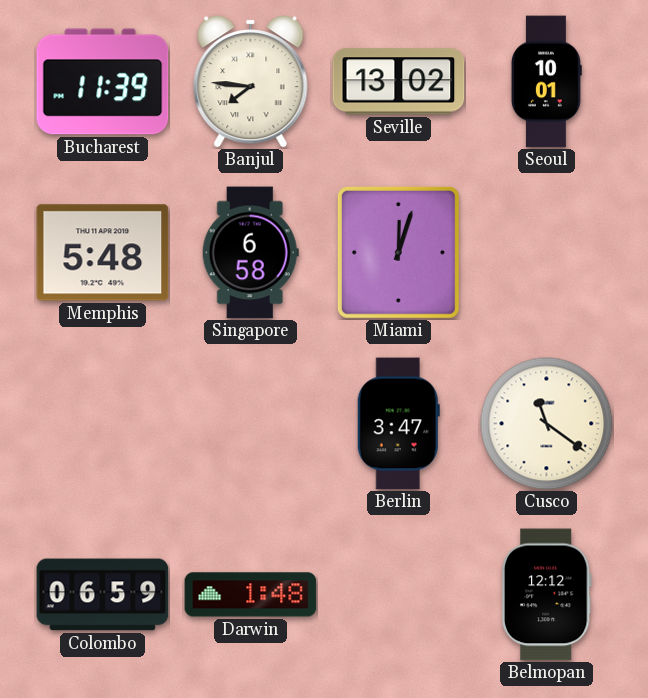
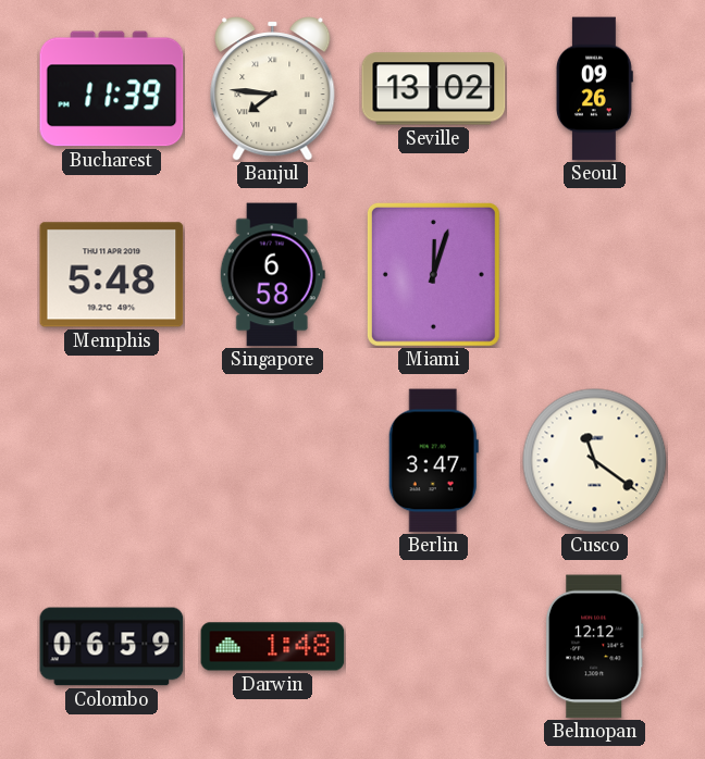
Seoul: 10:01 -> 09:26 (594, 89)
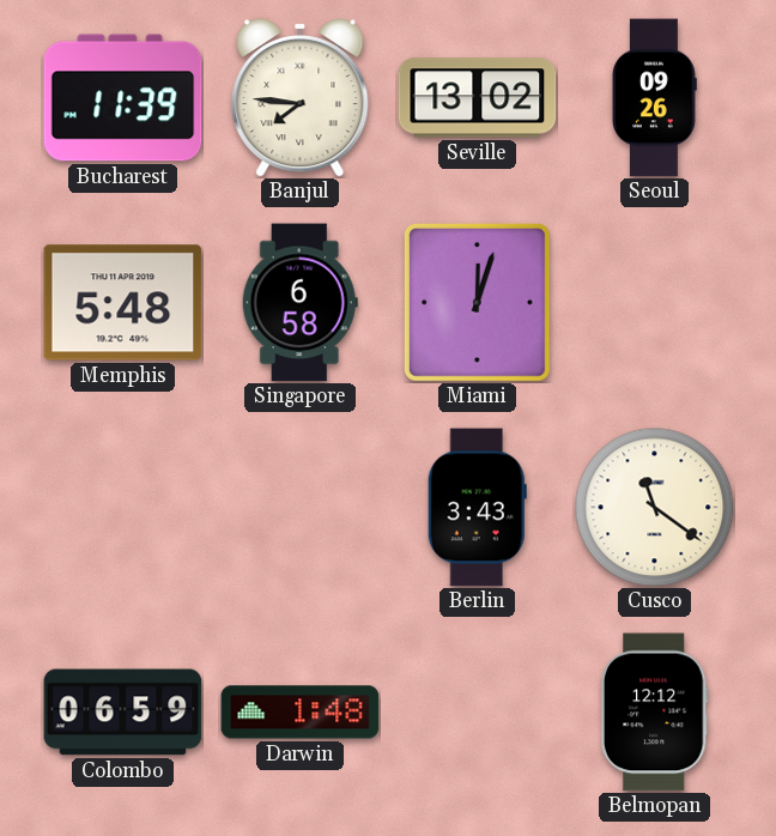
Berlin: 3:47 -> 3:43 (477, 508)
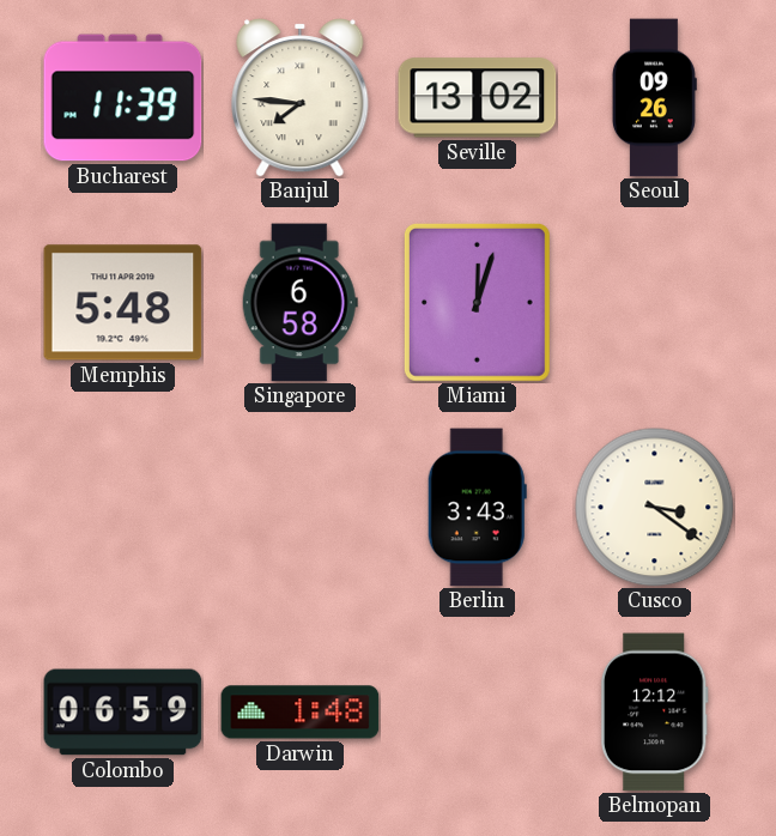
Cusco: 11:21 -> 3:21 (655, 508)
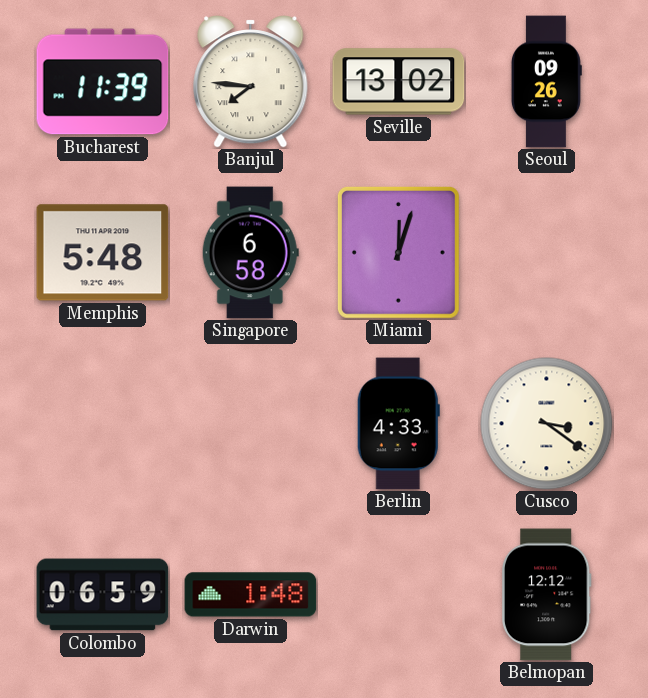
Berlin: 3:43 -> 4:33 (398, 424)
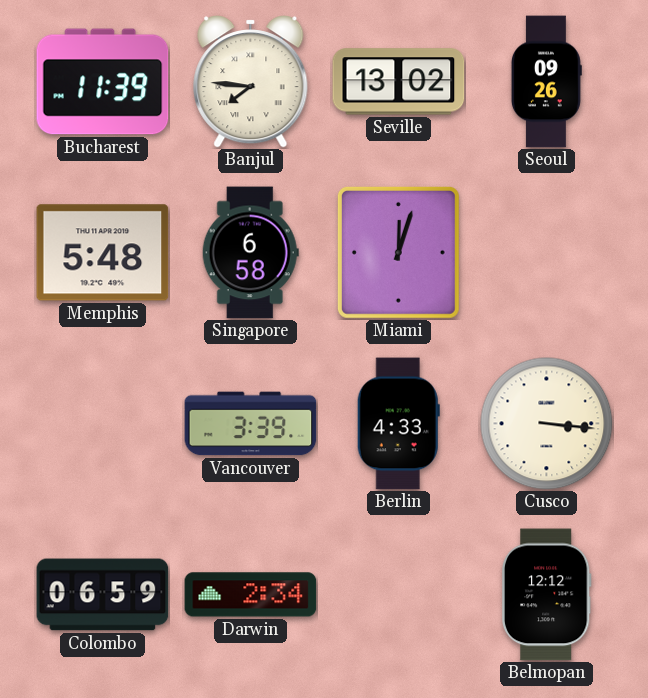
Vancouver: none -> 3:39 (251, 424)
Cusco: 3:21 -> 3:16 (547, 424)
Darwin: 1:48 -> 2:34 (251, 595)
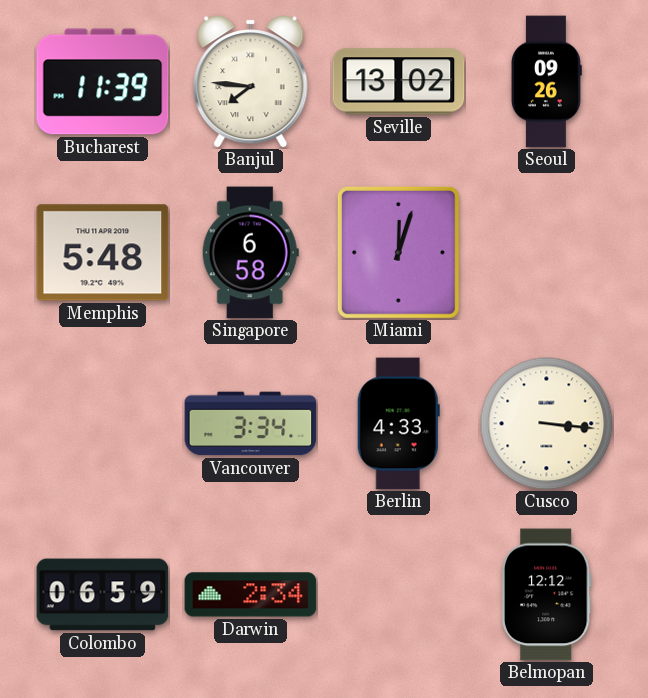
Vancouver: 3:39 -> 3:34 (251, 424)
